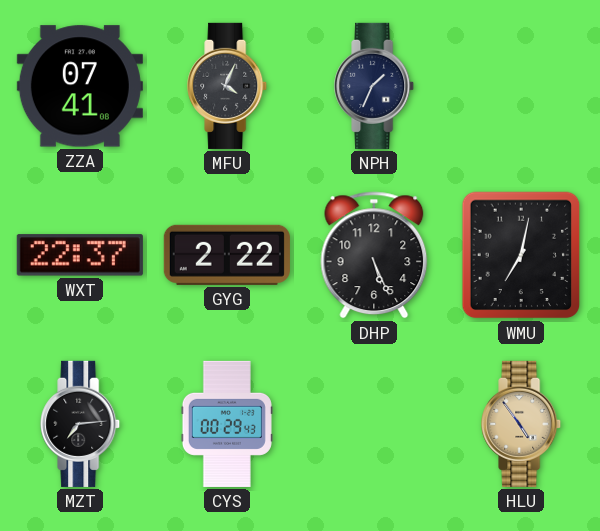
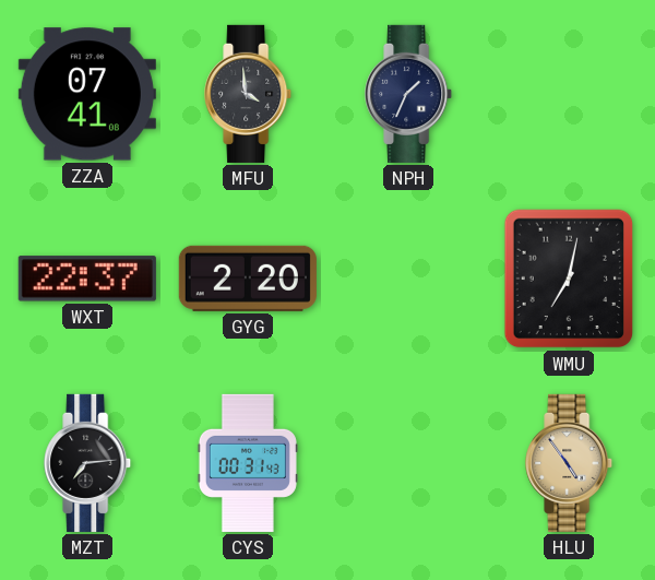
MFU: 4:04 -> 3:59 (249, 94)
GYG: 2:22 -> 2:20 (248, 279)
DHP: 5:26 -> none (374, 255)
CYS: 00:29 -> 00:31 (248, 463)
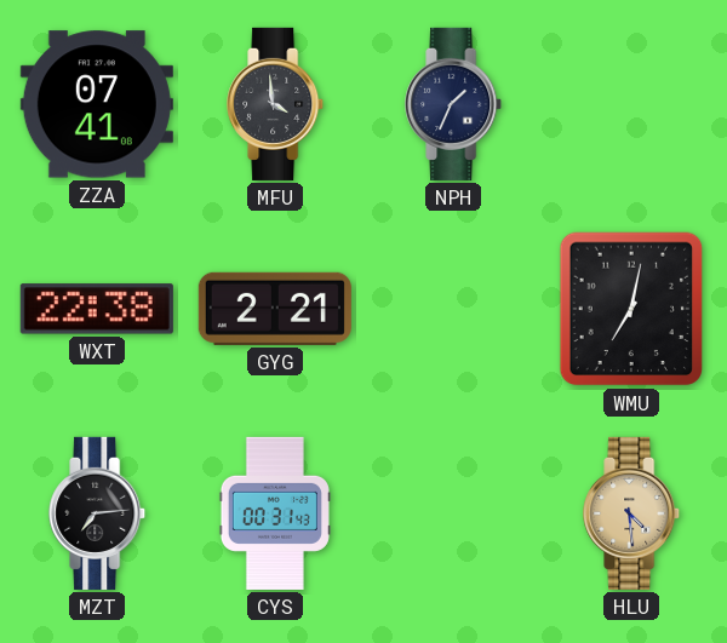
WXT: 22:37 -> 22:38 (97, 309)
GYG: 2:20 -> 2:21 (275, 309)
HLU: 4:54 -> 4:29 (632, 513)
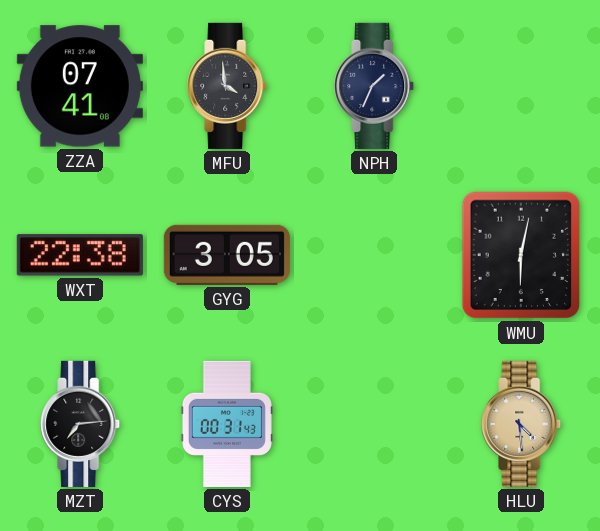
GYG: 2:21 -> 3:05 (227, 255)
WMU: 7:02 -> 6:02 (521, 255)
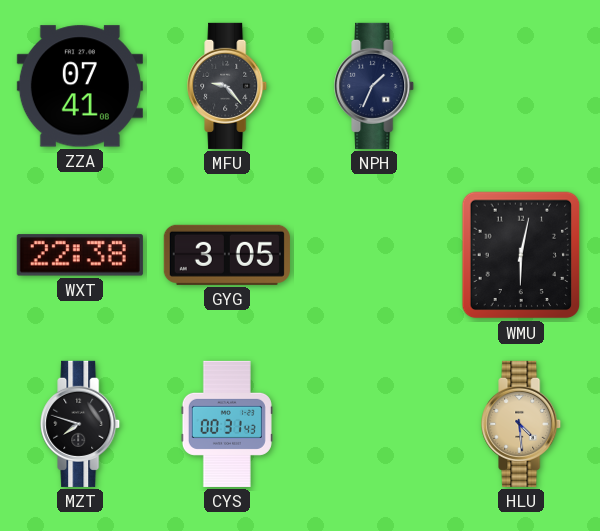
MFU: 3:59 -> 9:23 (228, 86)
MZT: 7:14 -> 7:48 (81, 424)
